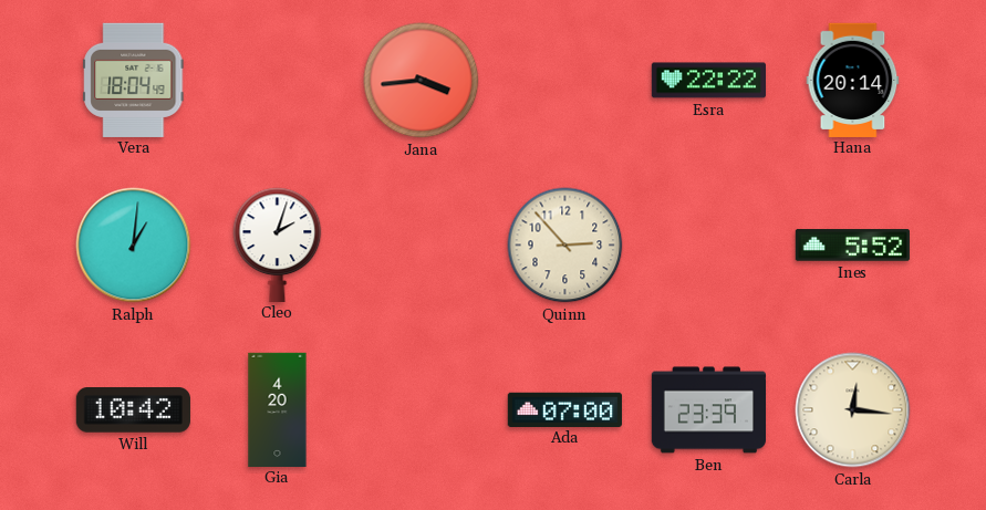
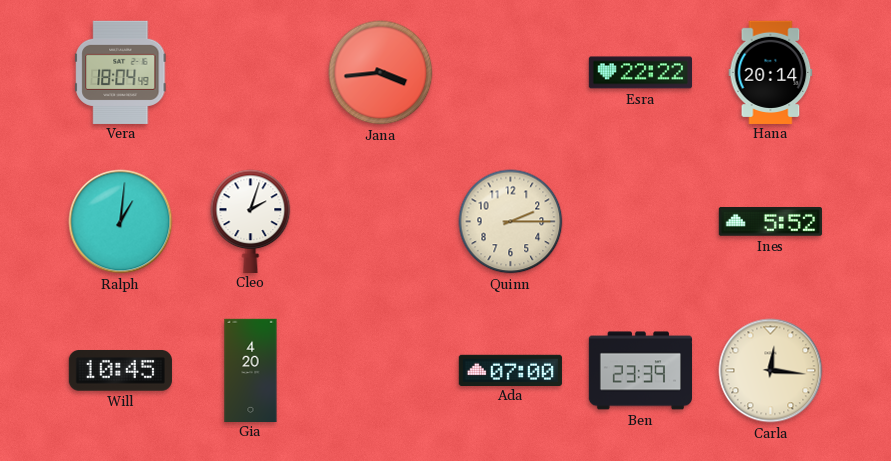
Quinn: 2:53 -> 2:15 (511, 222)
Will: 10:42 -> 10:45 (120, 371)
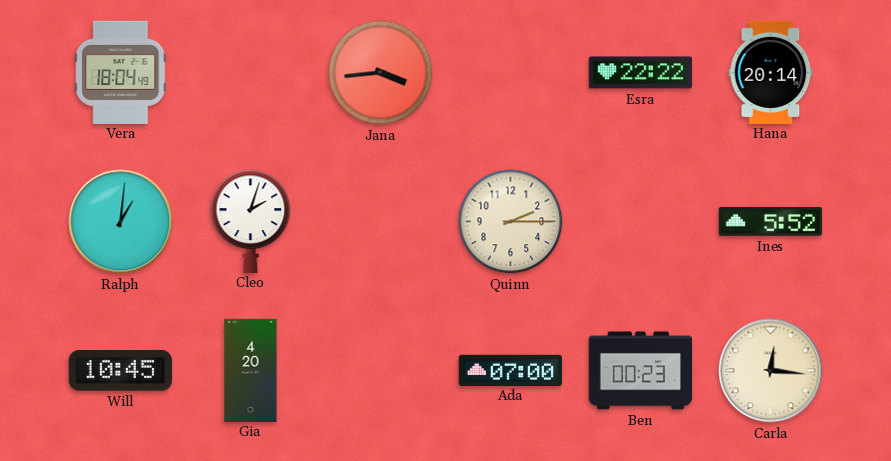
Ben: 23:39 -> 00:23 (640, 371)
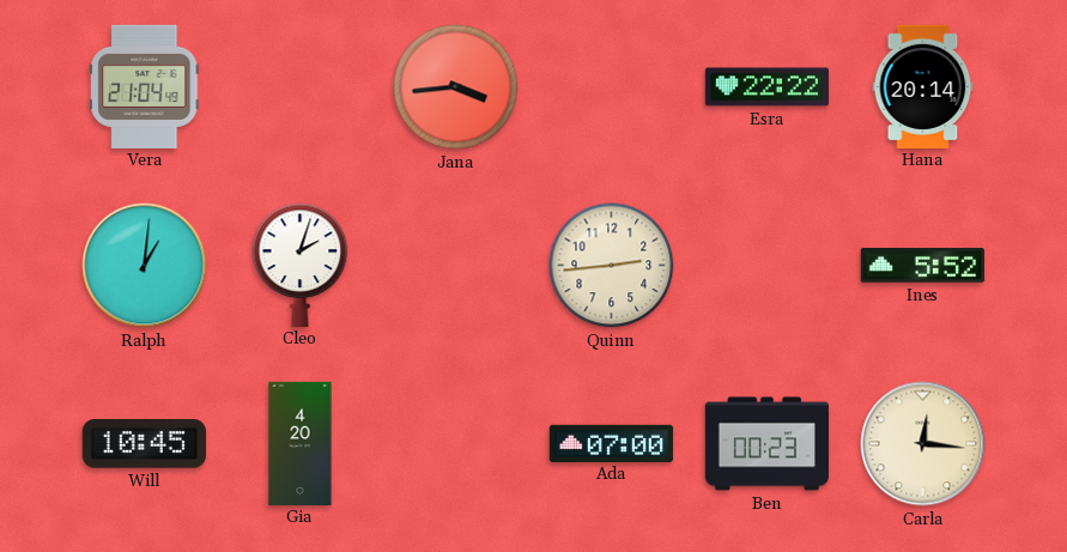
Vera: 18:04 -> 21:04 (145, 86)
Quinn: 2:15 -> 2:44 (612, 266)
